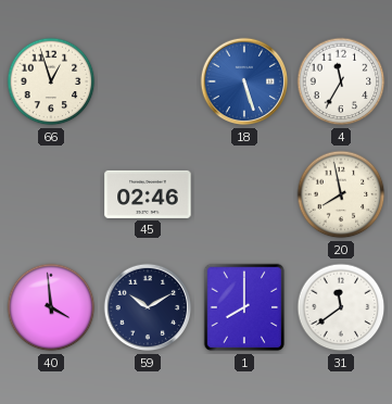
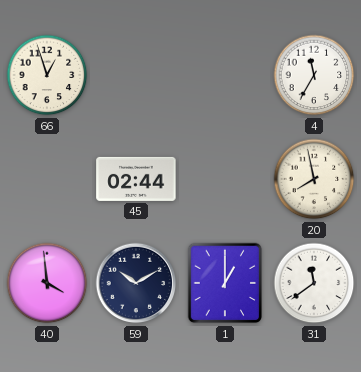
18: 5:27 -> none (244, 81)
45: 02:46 -> 02:44 (136, 179)
1: 8:00 -> 1:00 (225, 283)
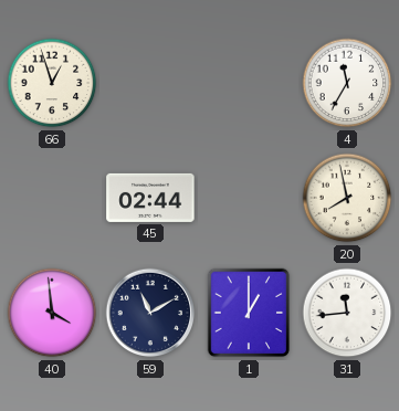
59: 10:10 -> 11:10 (150, 313)
31: 11:39 -> 11:44 (347, 313)
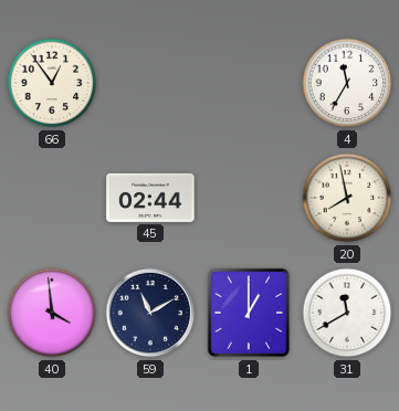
66: 12:57 -> 12:54 (52, 83)
31: 11:44 -> 11:40 (347, 313)
